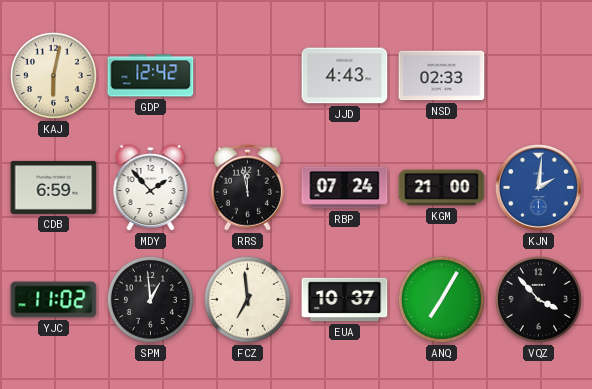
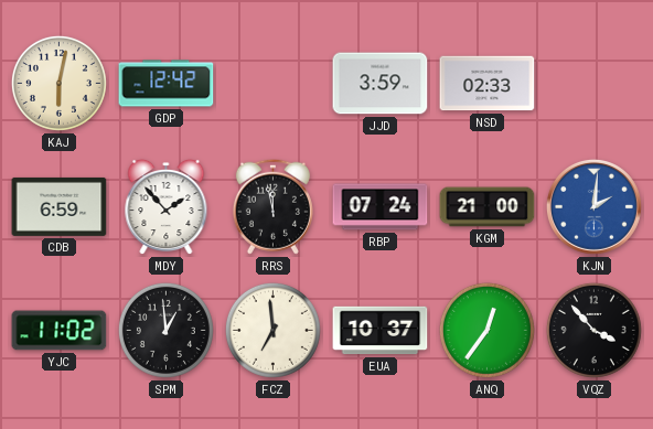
JJD: 4:43 -> 3:59 (381, 84)
ANQ: 7:05 -> 12:36 (486, 330)
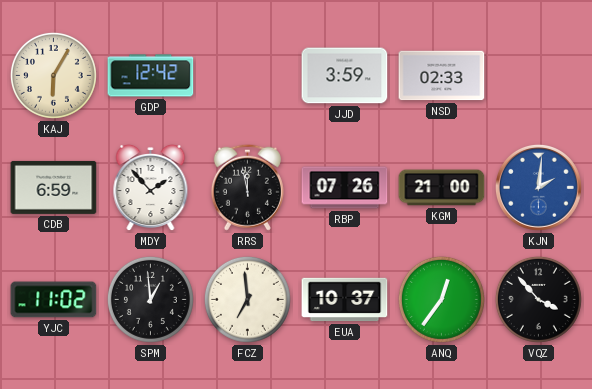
KAJ: 6:02 -> 6:05 (53, 75)
RBP: 07:24 -> 07:26 (345, 188)
